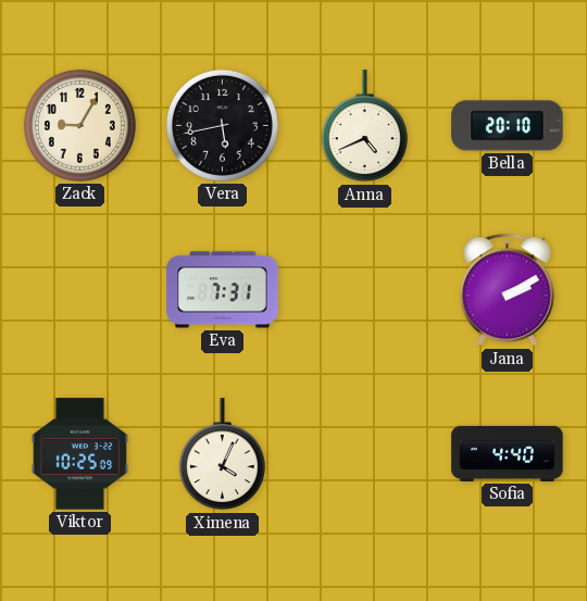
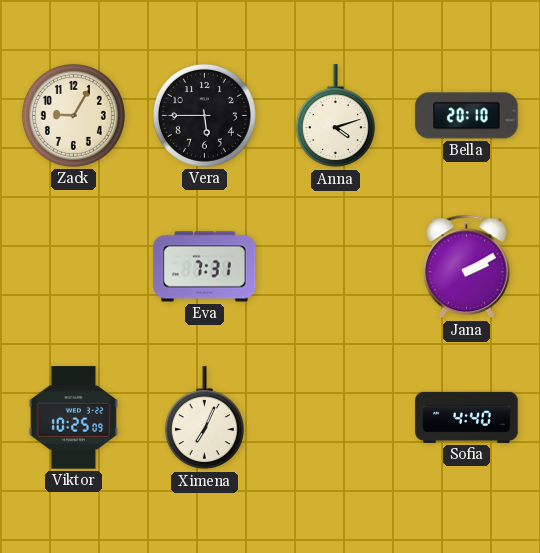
Vera: 5:43 -> 5:45 (204, 115)
Anna: 4:41 -> 4:12 (335, 116)
Ximena: 4:04 -> 7:04 (204, 418)
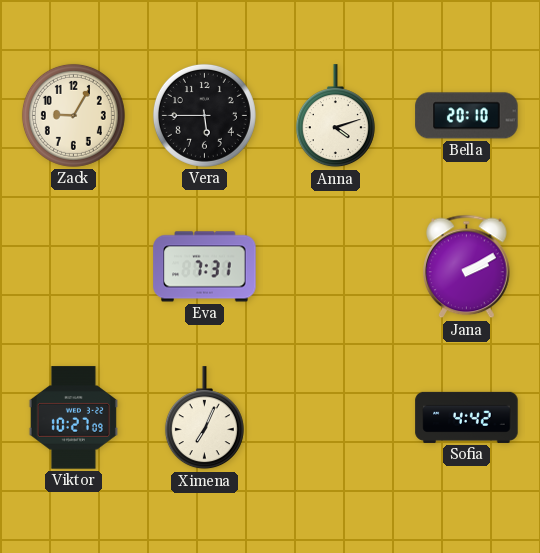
Viktor: 10:25 -> 10:27 (73, 418)
Sofia: 4:40 -> 4:42 (467, 417)
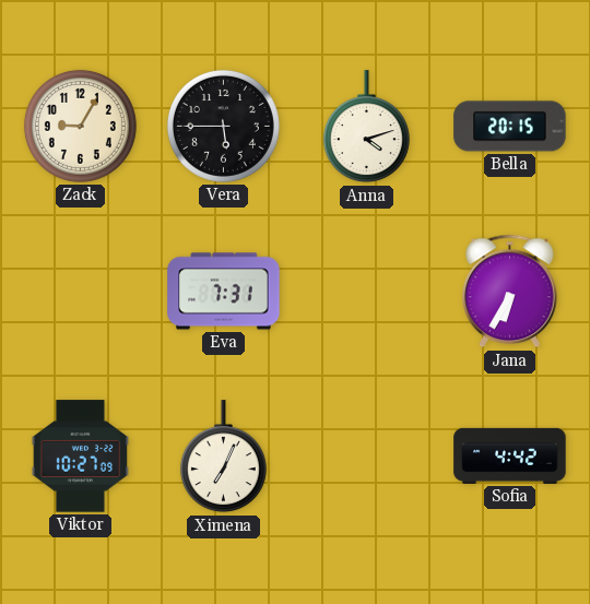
Bella: 20:10 -> 20:15 (510, 127)
Jana: 2:10 -> 6:35 (510, 292)
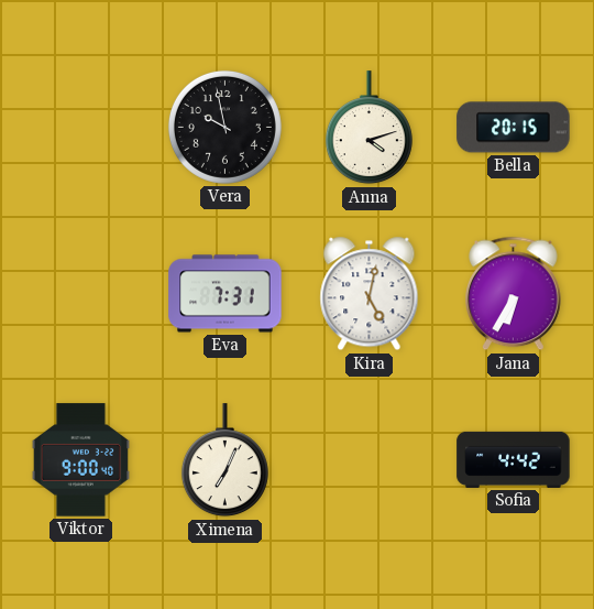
Zack: 9:05 -> none (80, 126)
Vera: 5:45 -> 9:58 (224, 127)
Kira: none -> 5:02 (370, 294)
Viktor: 10:27 -> 9:00 (80, 460)
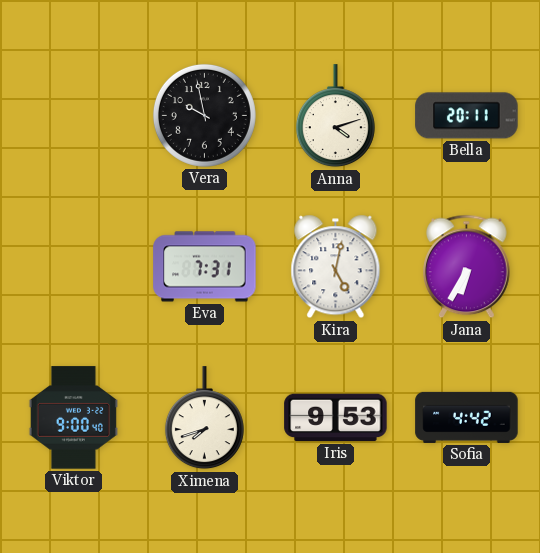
Bella: 20:15 -> 20:11 (467, 116)
Ximena: 7:04 -> 7:42 (204, 418)
Iris: none -> 9:53 (336, 418)
